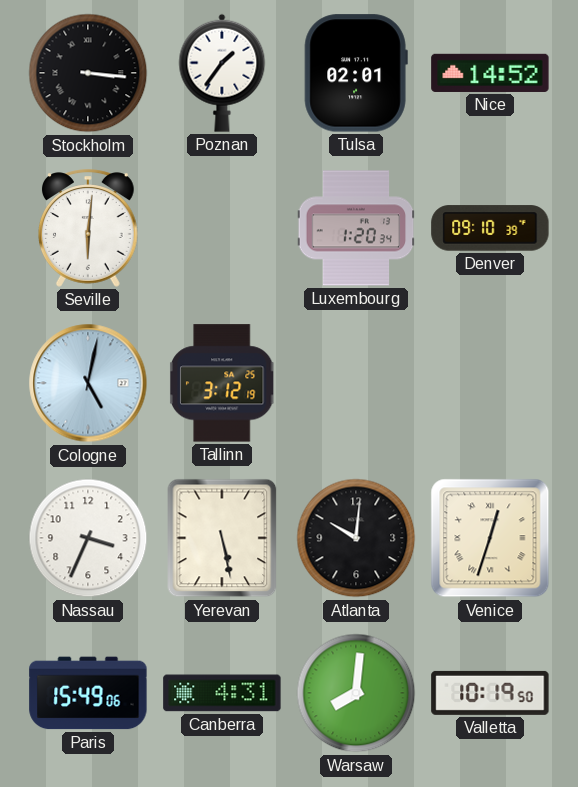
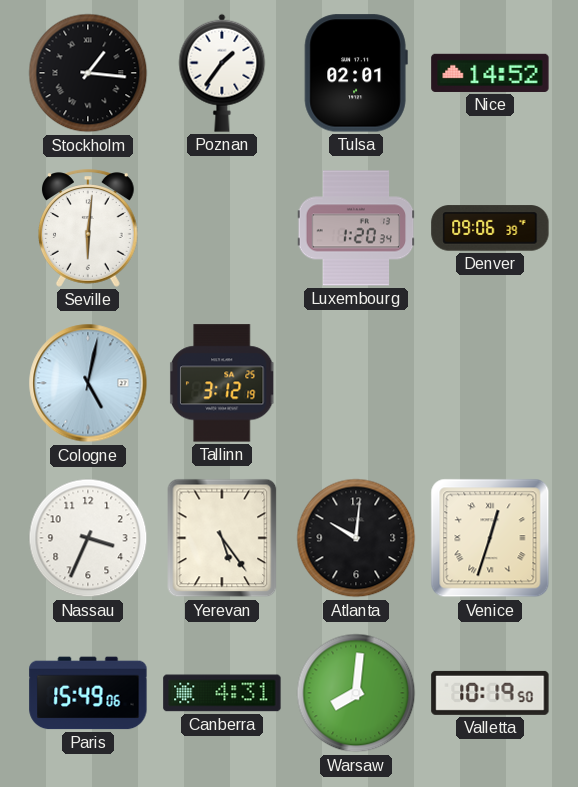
Stockholm: 3:16 -> 1:16 (88, 73)
Denver: 09:10 -> 09:06 (490, 228)
Yerevan: 5:28 -> 5:24 (222, 538)
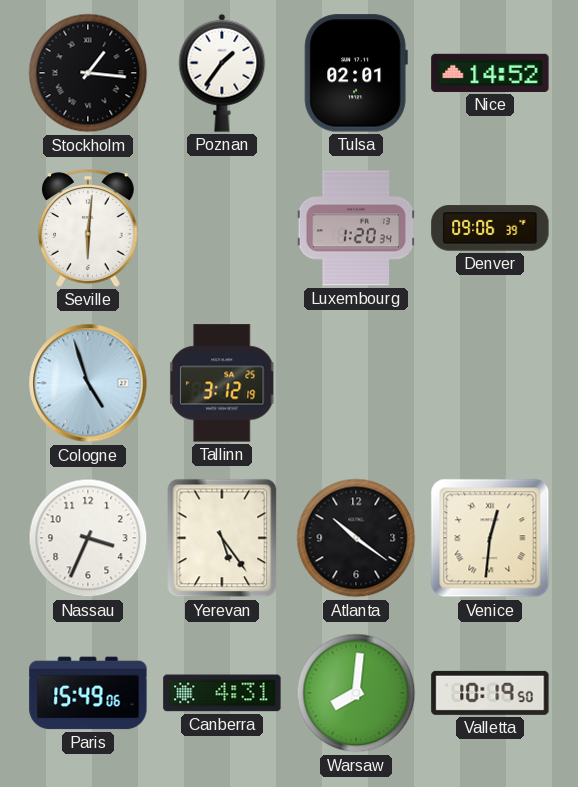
Cologne: 5:02 -> 4:57 (88, 383)
Atlanta: 10:01 -> 10:21 (356, 538)
Venice: 12:33 -> 12:31 (490, 538)
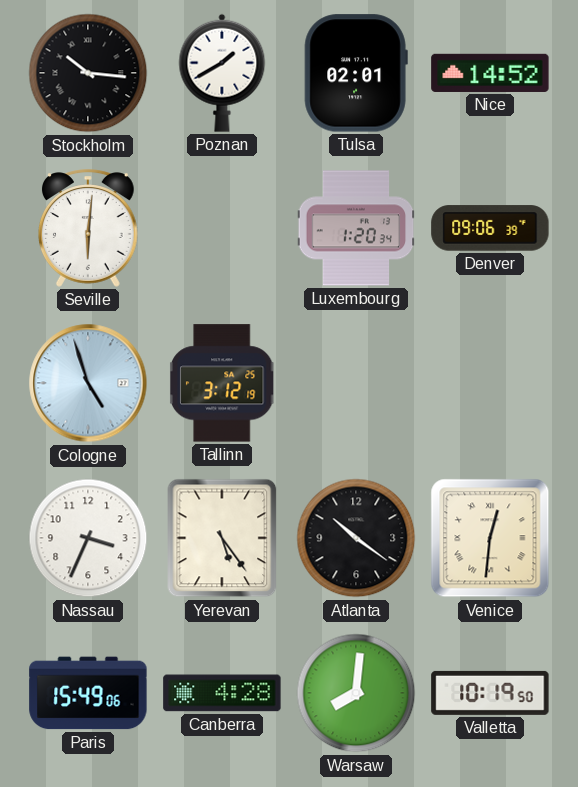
Stockholm: 1:16 -> 10:16 (88, 73)
Poznan: 1:36 -> 1:40 (222, 73)
Canberra: 4:31 -> 4:28 (222, 693)
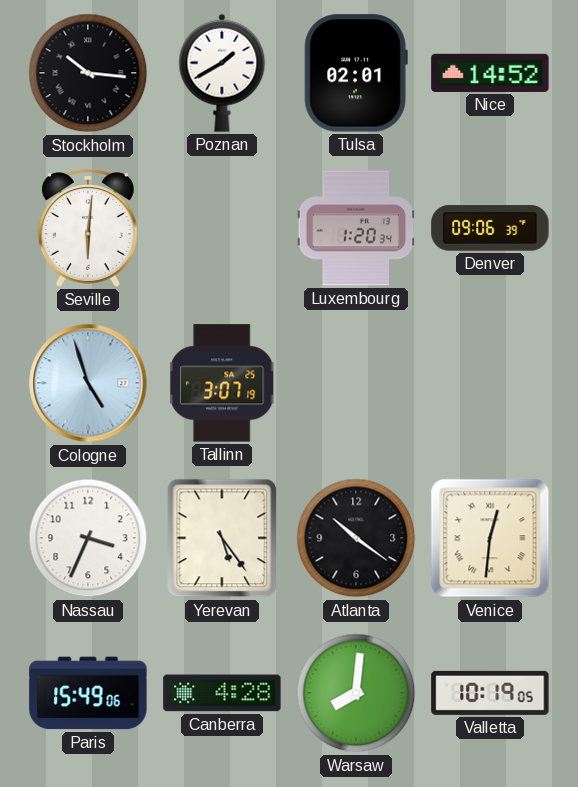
Tallinn: 3:12 -> 3:07 (222, 383)
Valletta: 10:19:50 -> 10:19:05 (490, 693)
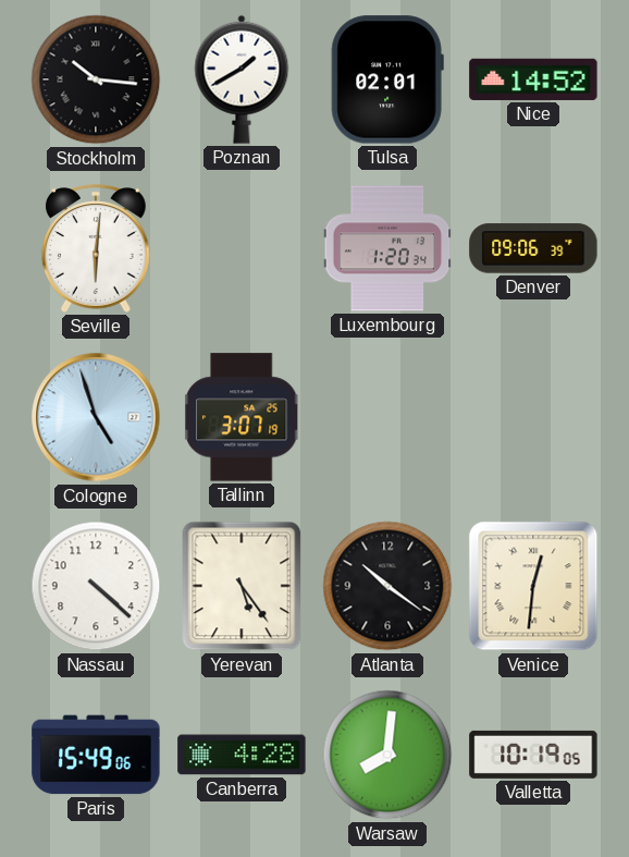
Nassau: 3:34 -> 4:22 (96, 586)
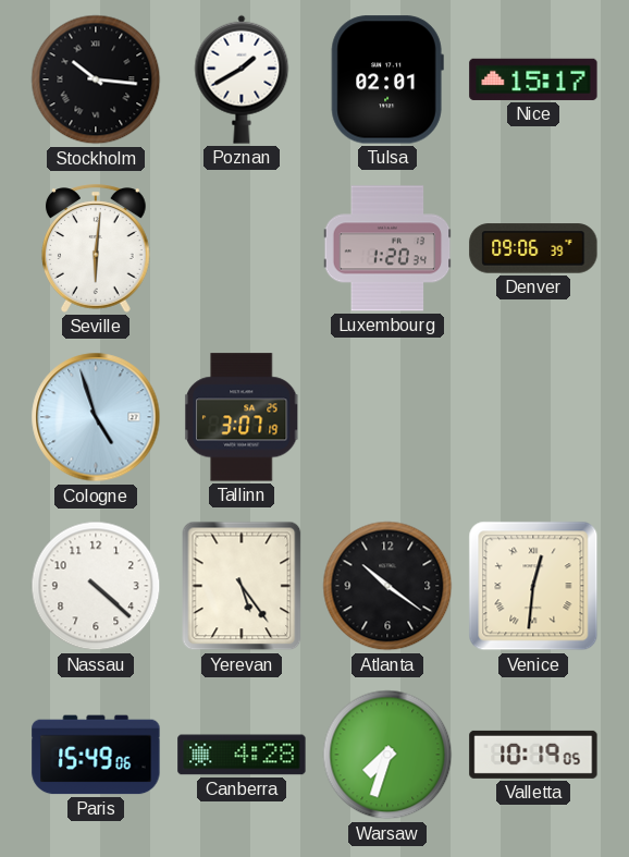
Nice: 14:52 -> 15:17 (533, 79)
Warsaw: 8:01 -> 7:33 (387, 755)
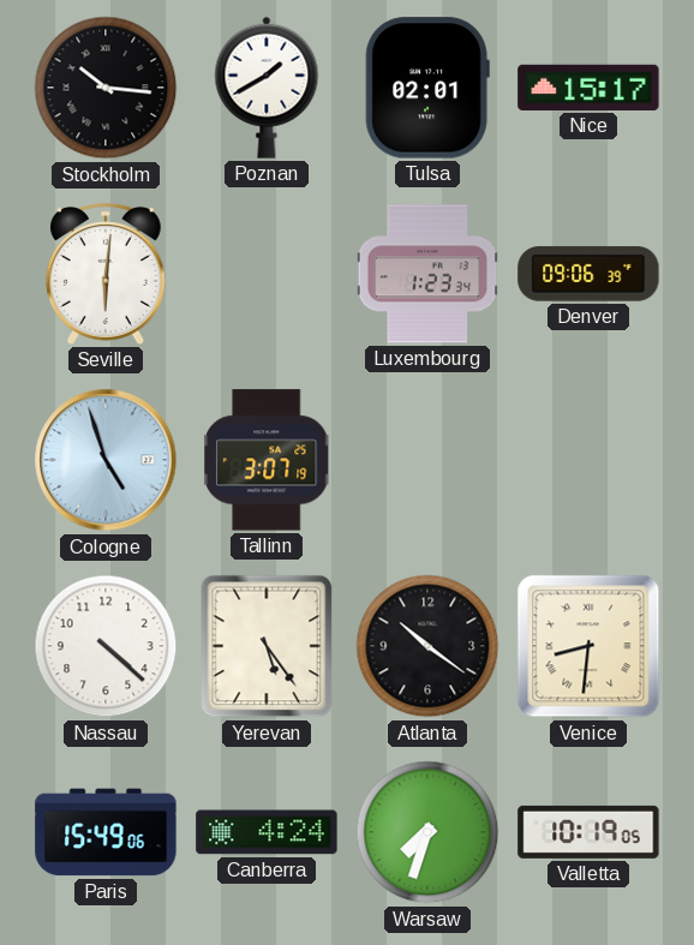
Luxembourg: 1:20 -> 1:23 (427, 274)
Venice: 12:31 -> 8:31 (588, 646)
Canberra: 4:28 -> 4:24 (267, 832)
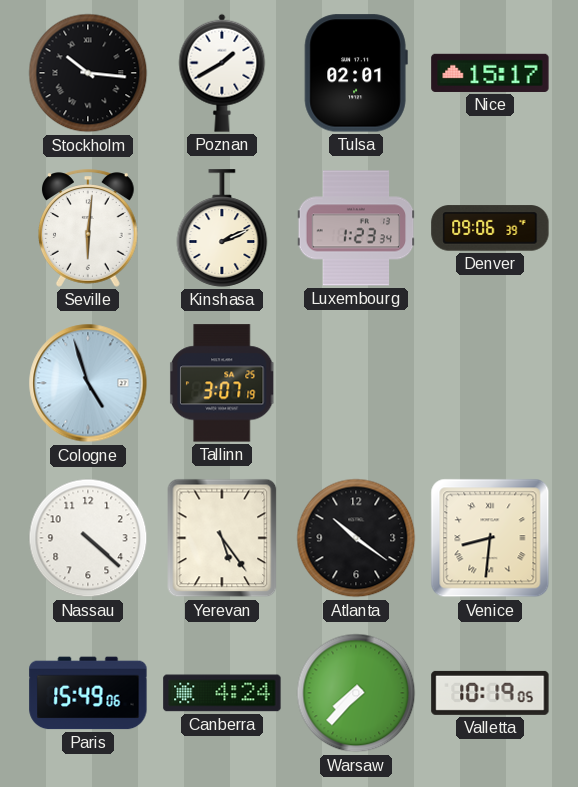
Kinshasa: none -> 2:11 (222, 228)
Warsaw: 7:33 -> 7:37 (356, 693)
